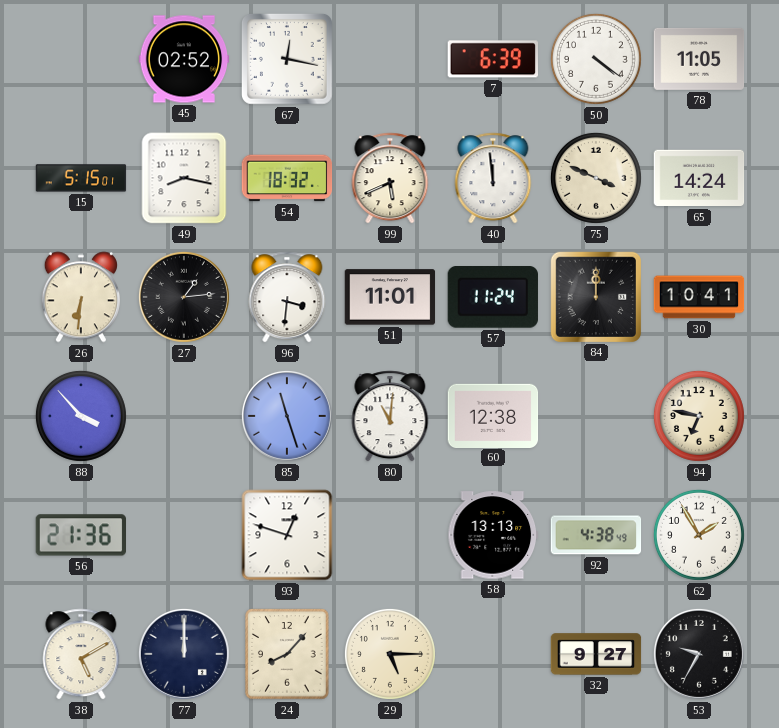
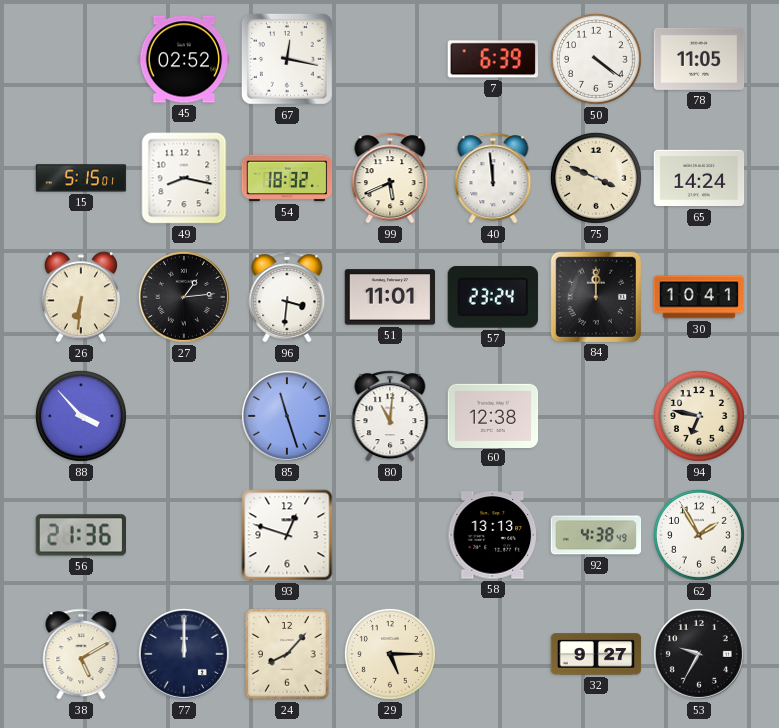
57: 11:24 -> 23:24 (492, 298)
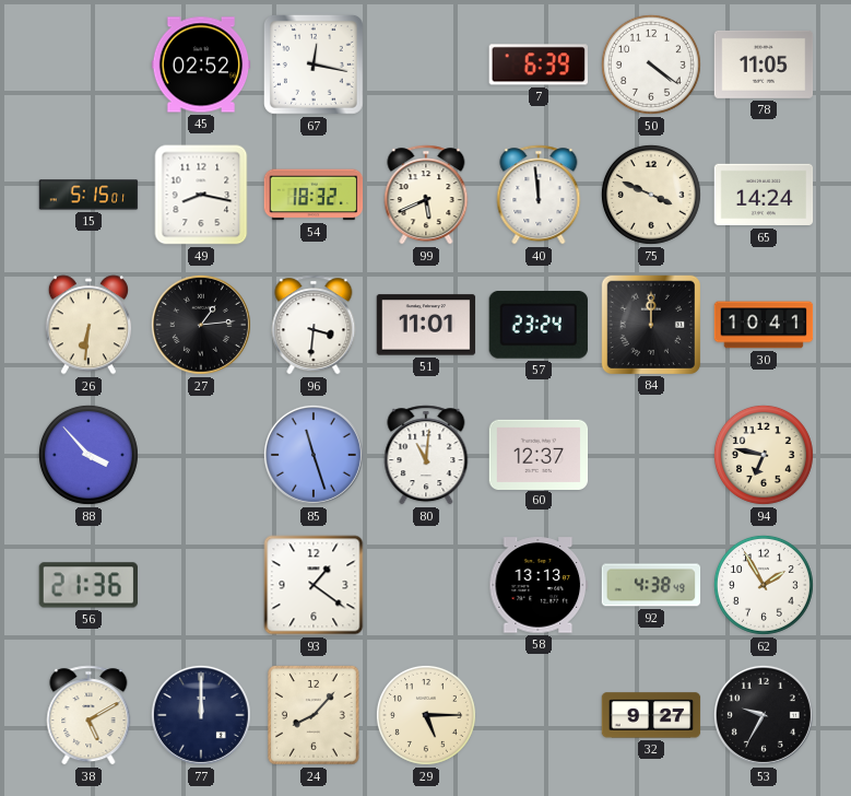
60: 12:38 -> 12:37 (539, 454)
93: 12:48 -> 1:21 (314, 585)
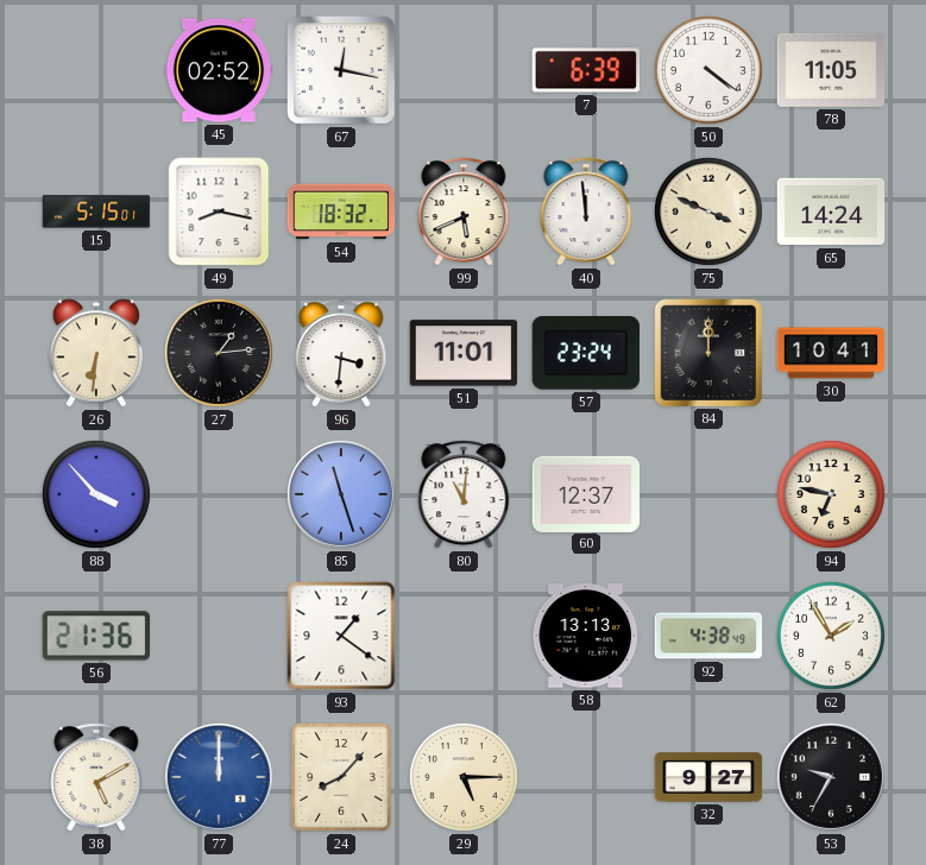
77 dial: navy -> blue (219, 777)
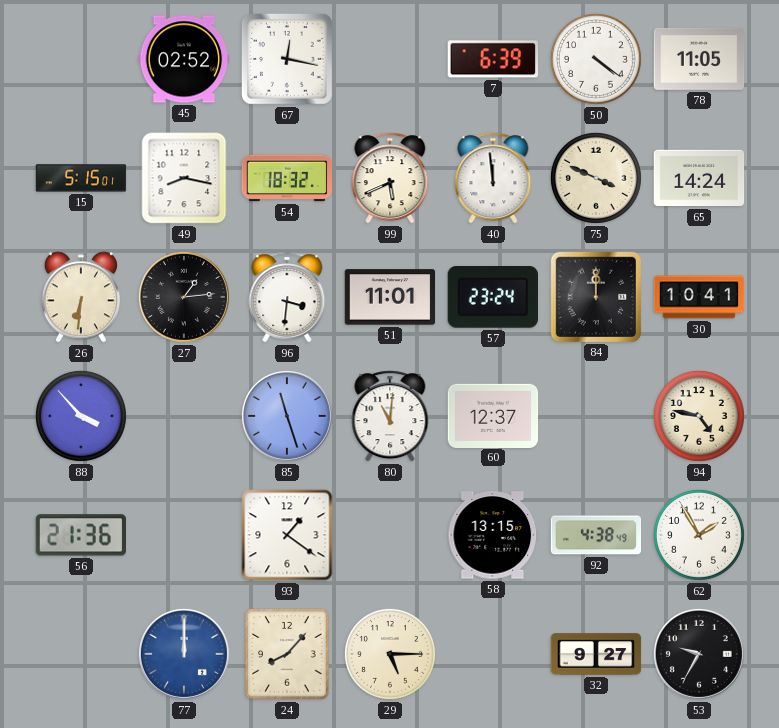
94: 6:47 -> 4:47 (699, 416)
58: 13:13 -> 13:15 (493, 535)
38: 5:10 -> none (96, 777)
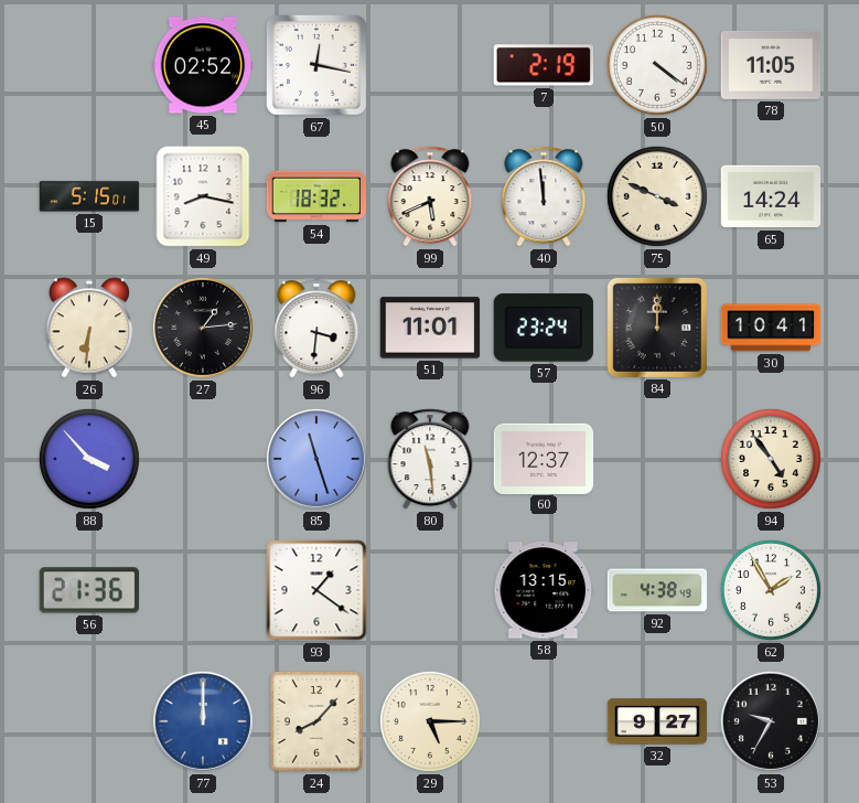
7: 6:39 -> 2:19 (543, 65)
80: 11:01 -> 11:29 (430, 459)
94: 4:47 -> 4:54 (771, 459)
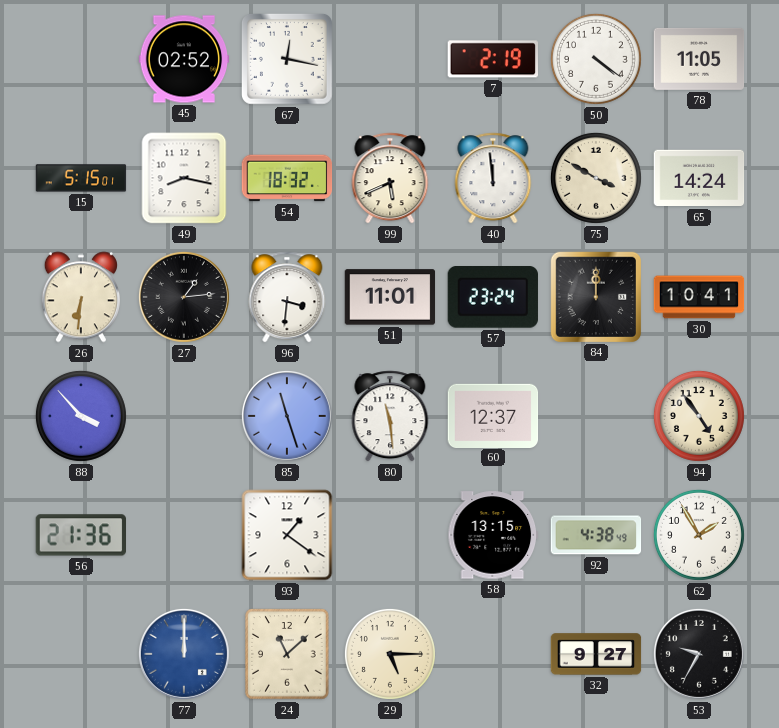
75: 3:49 -> 3:50 (596, 178)
24: 8:07 -> 11:08 (287, 654)
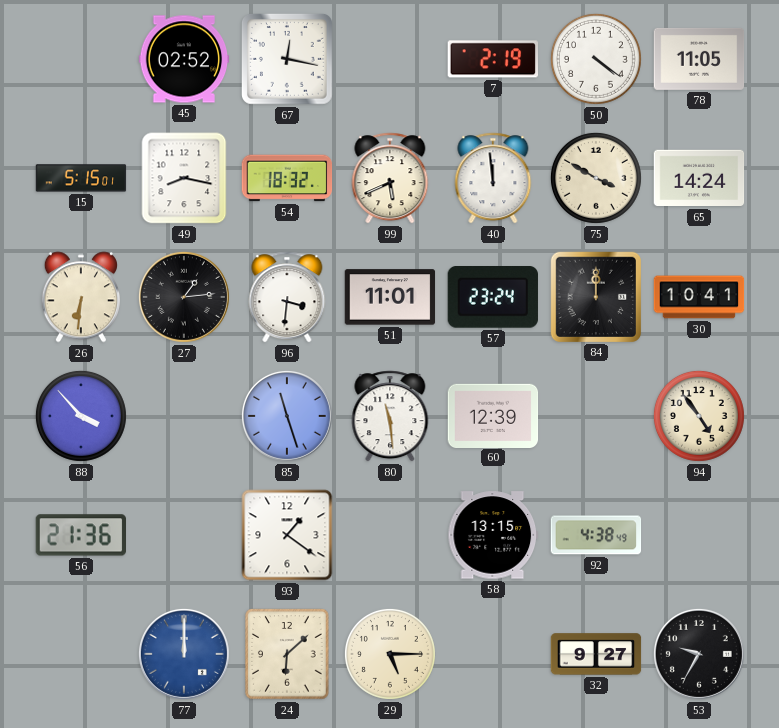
60: 12:37 -> 12:39 (493, 415)
62: 1:55 -> none (699, 535)
24: 11:08 -> 6:08 (287, 654)
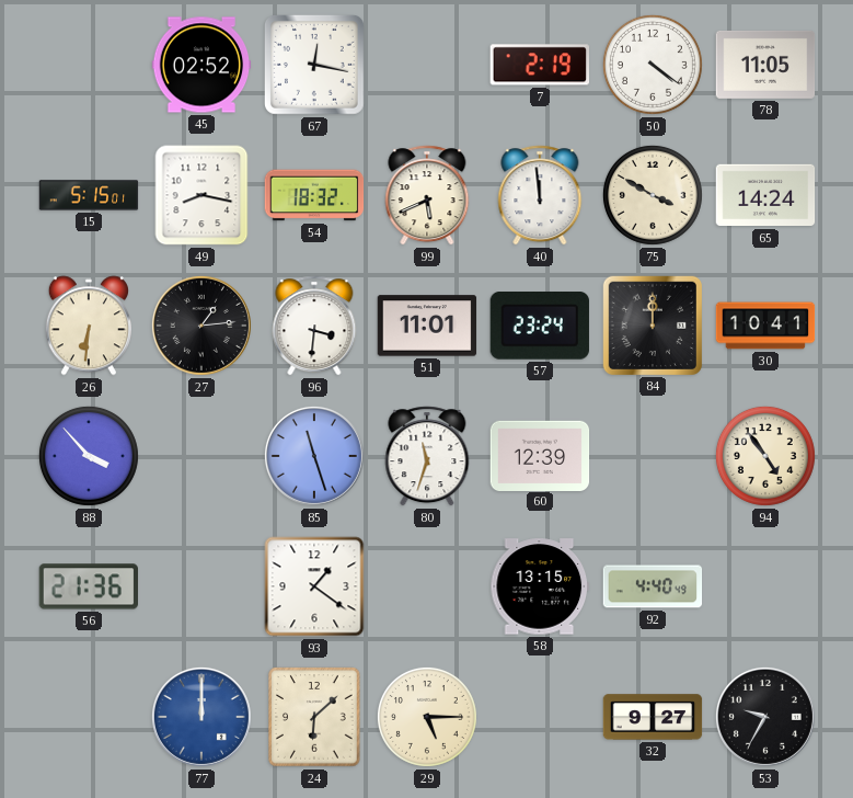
80: 11:29 -> 11:33 (427, 456)
92: 4:38 -> 4:40 (653, 586)
